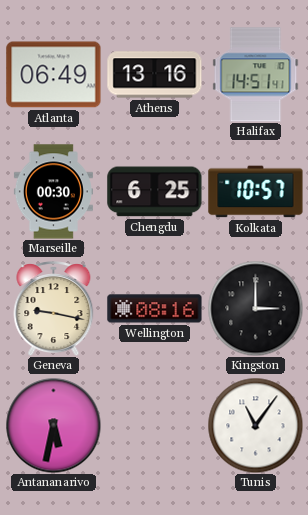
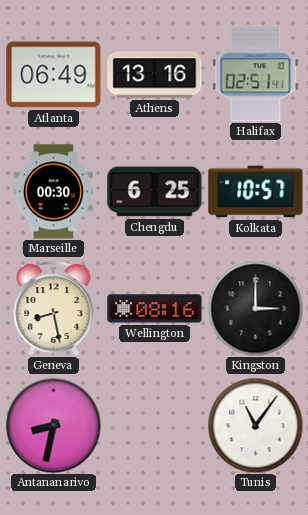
Halifax: 14:51 -> 02:51 (256, 75)
Geneva: 9:17 -> 8:28 (54, 309)
Antananarivo: 5:32 -> 8:32 (53, 425)
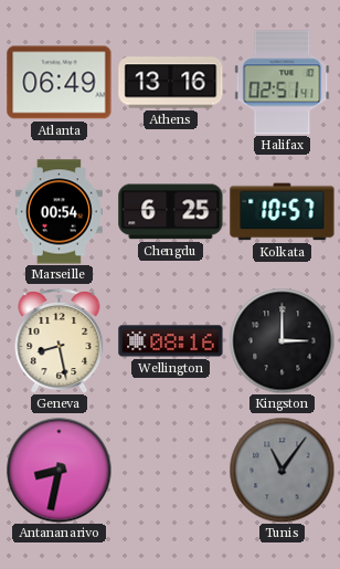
Marseille: 00:30 -> 00:54 (59, 212)
Tunis dial: white -> grey (281, 470)
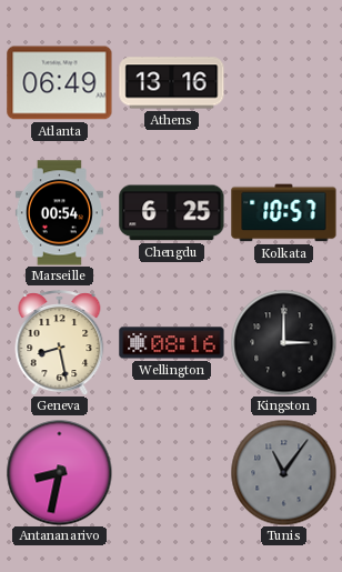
Halifax: 02:51 -> none (283, 83)
